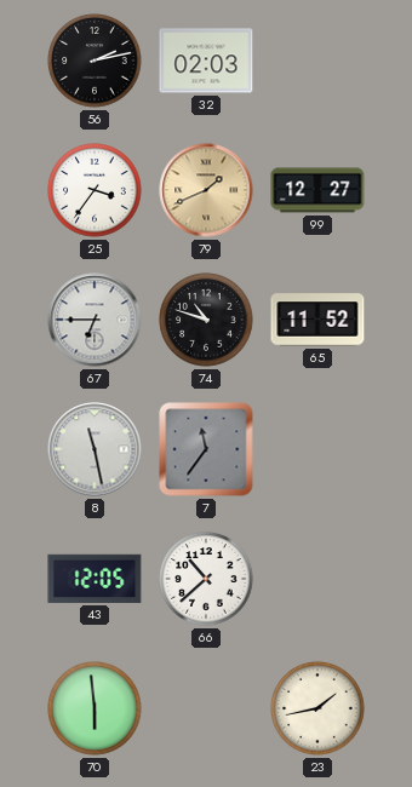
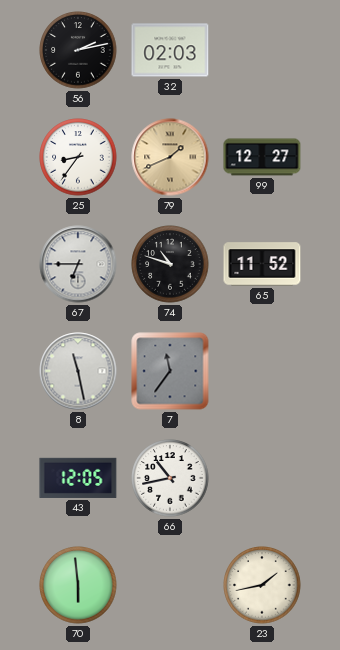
25: 3:36 -> 8:36 (78, 157)
66: 10:38 -> 10:43 (170, 478)
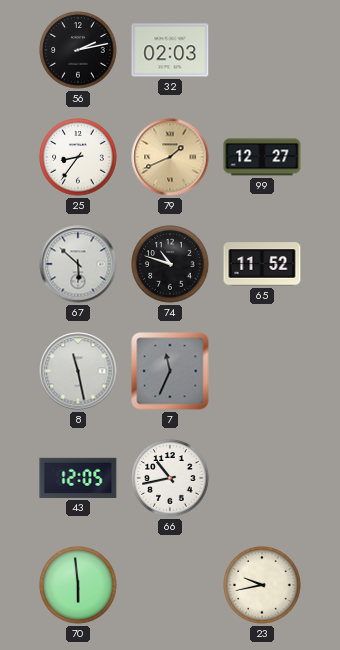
67: 6:45 -> 5:52 (78, 264)
7: 11:36 -> 11:34 (170, 371)
23: 1:43 -> 9:43 (262, 585)
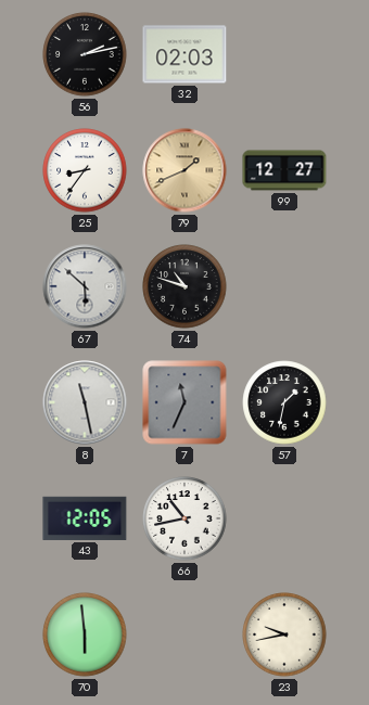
65: 11:52 -> none (262, 264)
57: none -> 1:32 (284, 402)
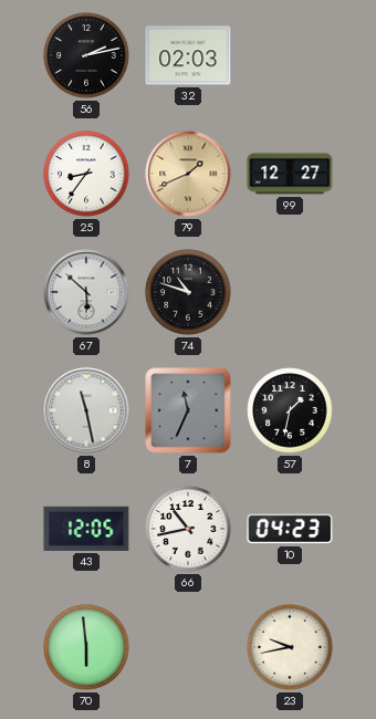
10: none -> 04:23 (290, 529)
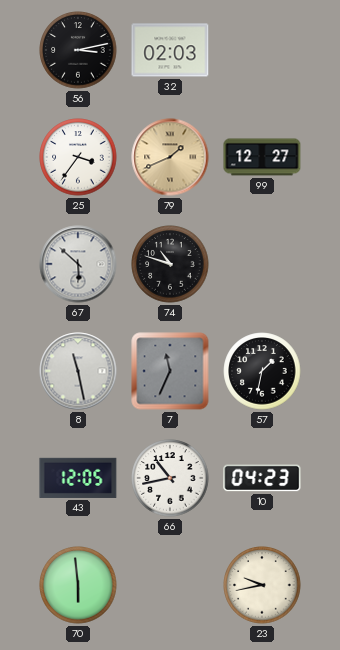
56: 2:13 -> 3:13 (78, 50)
25: 8:36 -> 3:36 (78, 157)
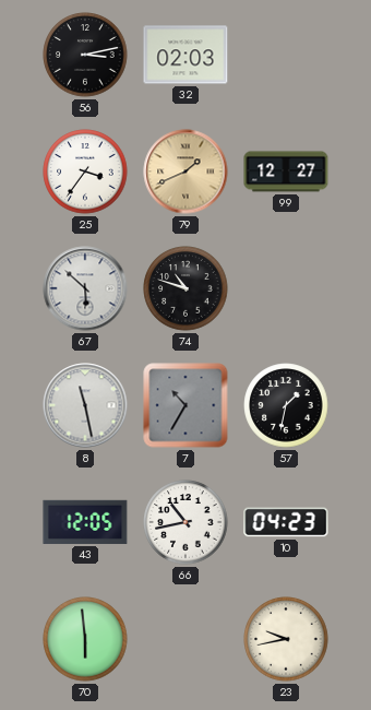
7: 11:34 -> 10:35 (185, 405)
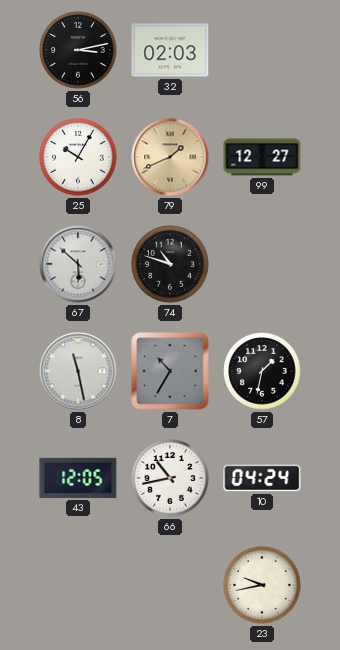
25: 3:36 -> 10:05 (78, 157)
10: 04:23 -> 04:24 (262, 478)
70: 5:59 -> none (85, 639)
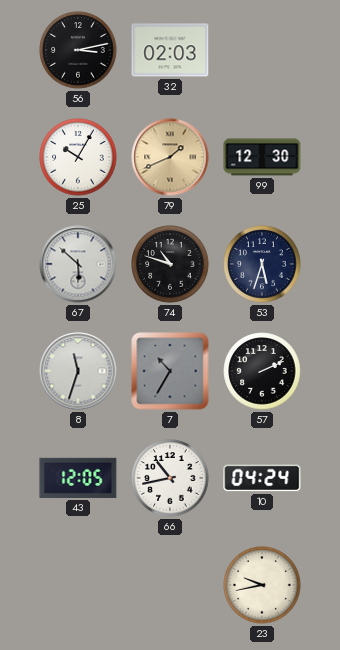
99: 12:27 -> 12:30 (262, 157)
53: none -> 5:33 (262, 264)
8: 11:28 -> 11:33 (78, 371)
57: 1:32 -> 2:11 (262, 371)
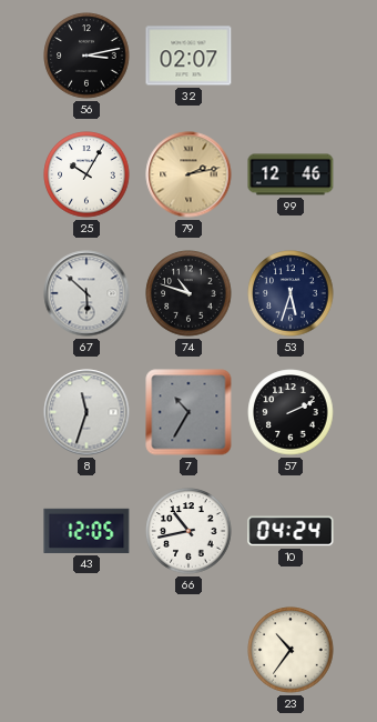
32: 02:03 -> 02:07 (188, 56)
79: 1:41 -> 2:13 (188, 174)
99: 12:30 -> 12:46 (291, 174)
23: 9:43 -> 10:36 (291, 650)
